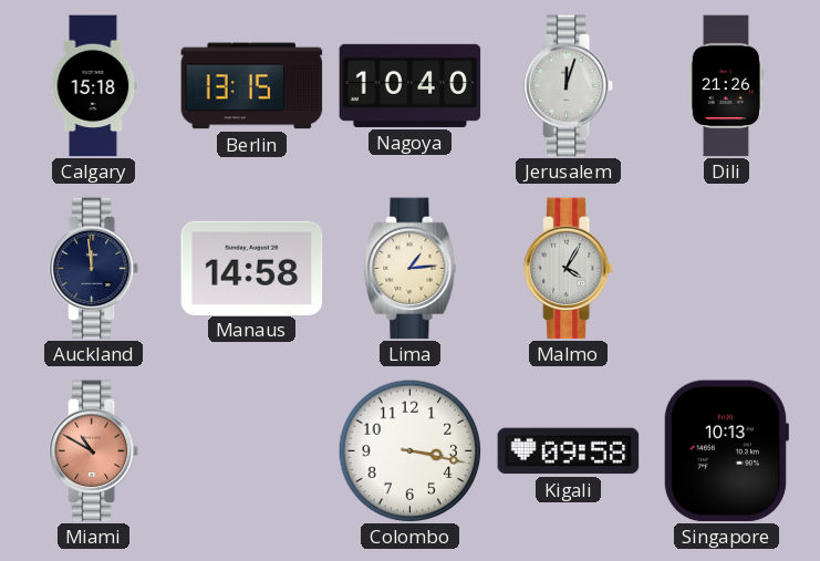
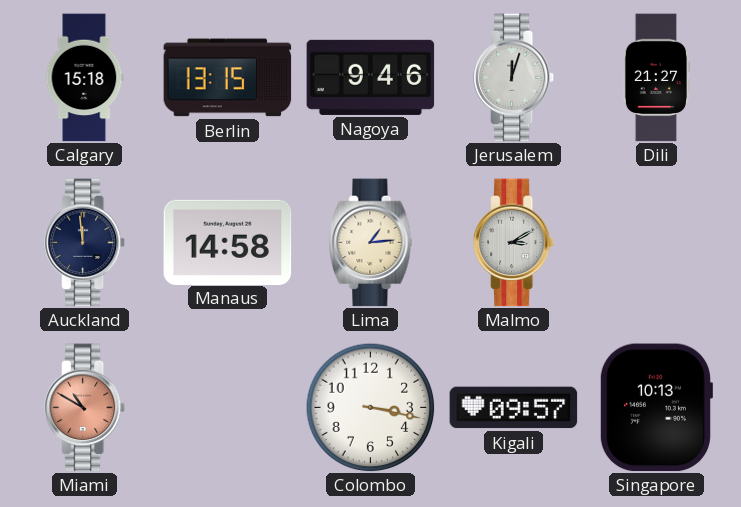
Nagoya: 10:40 -> 9:46 (371, 77)
Dili: 21:26 -> 21:27 (656, 78)
Malmo: 4:05 -> 3:10 (514, 243)
Kigali: 09:58 -> 09:57 (514, 408)
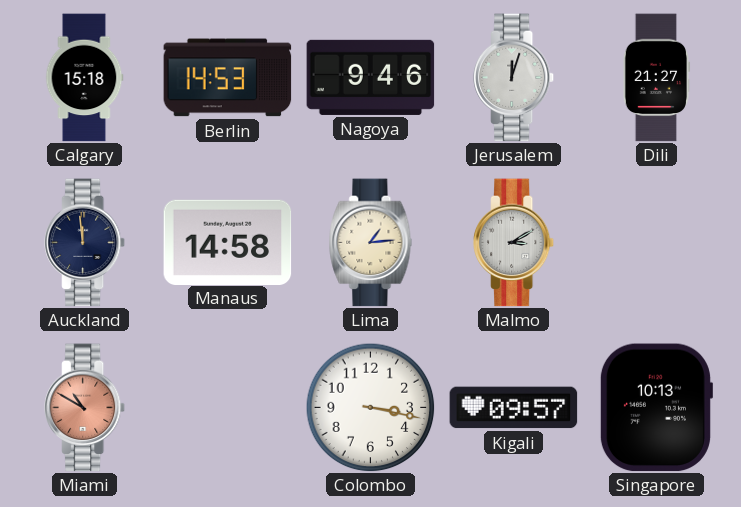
Berlin: 13:15 -> 14:53 (228, 78)
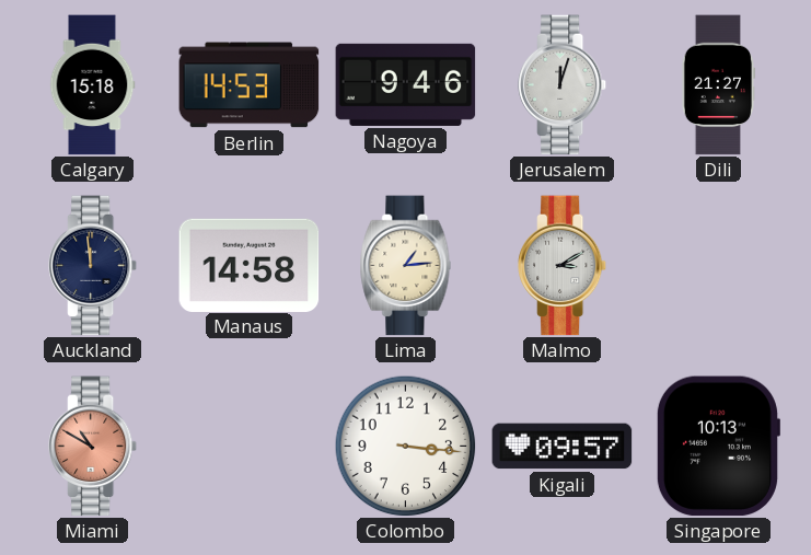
Colombo: 3:17 -> 3:16 (405, 446)
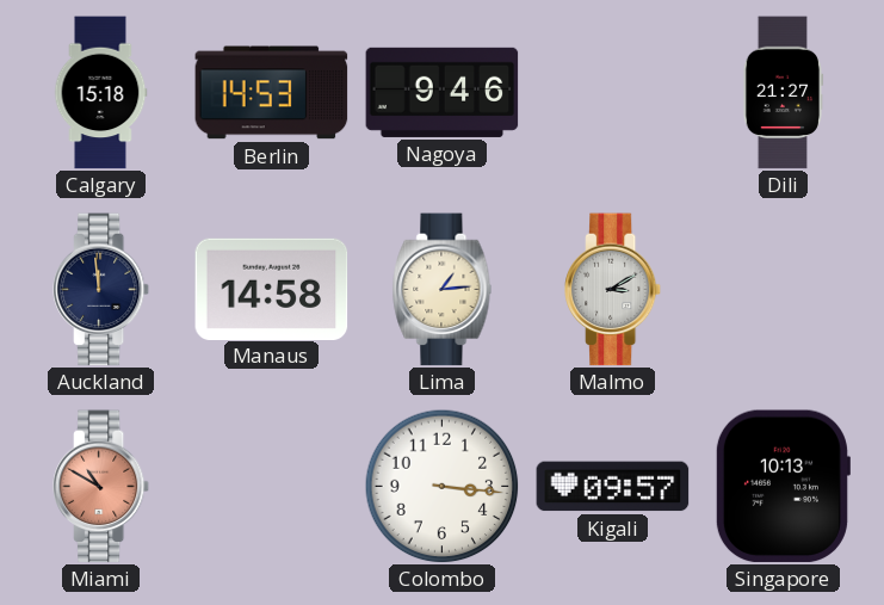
Jerusalem: 12:03 -> none (563, 85)
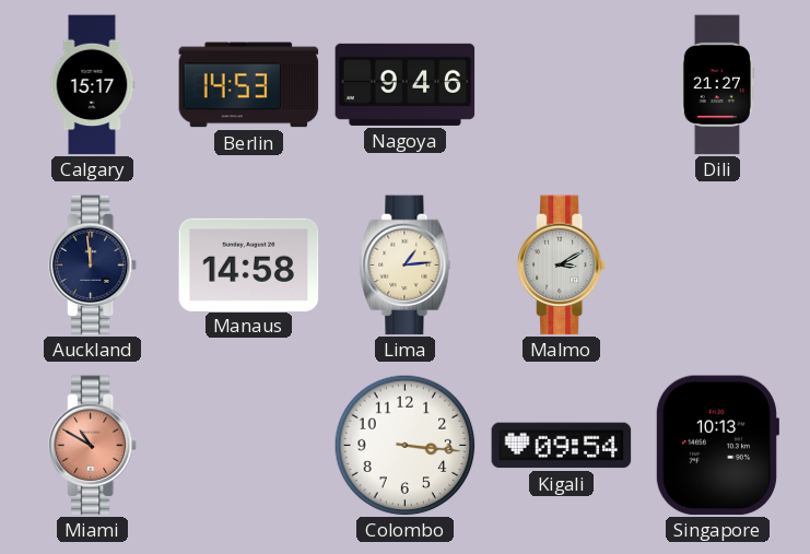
Calgary: 15:18 -> 15:17 (92, 85)
Kigali: 09:57 -> 09:54 (562, 446)
